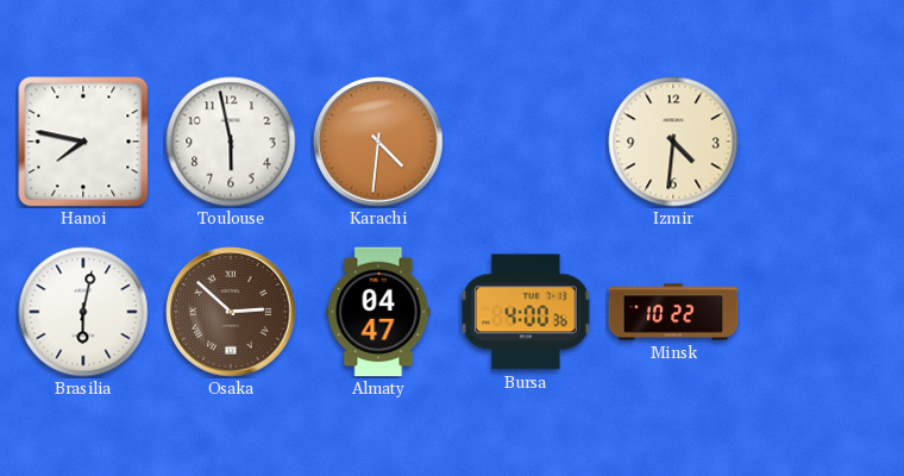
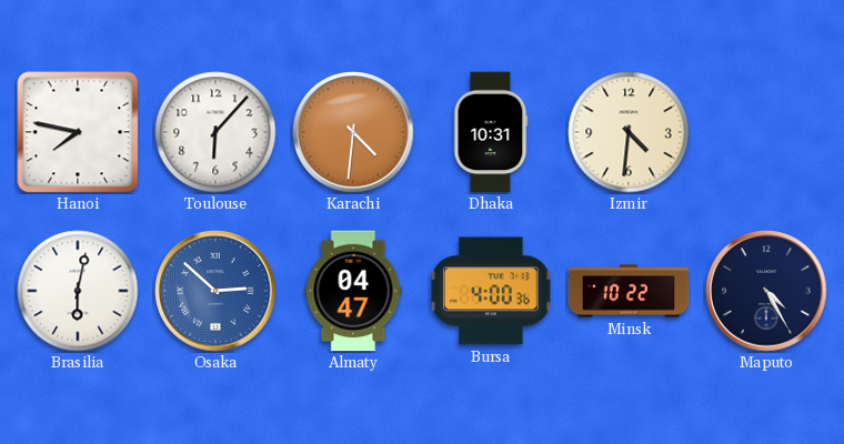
Toulouse: 5:58 -> 6:07 (215, 132)
Dhaka: none -> 10:31 (491, 132)
Osaka dial: brown -> blue (215, 291)
Maputo: none -> 4:25 (766, 291)
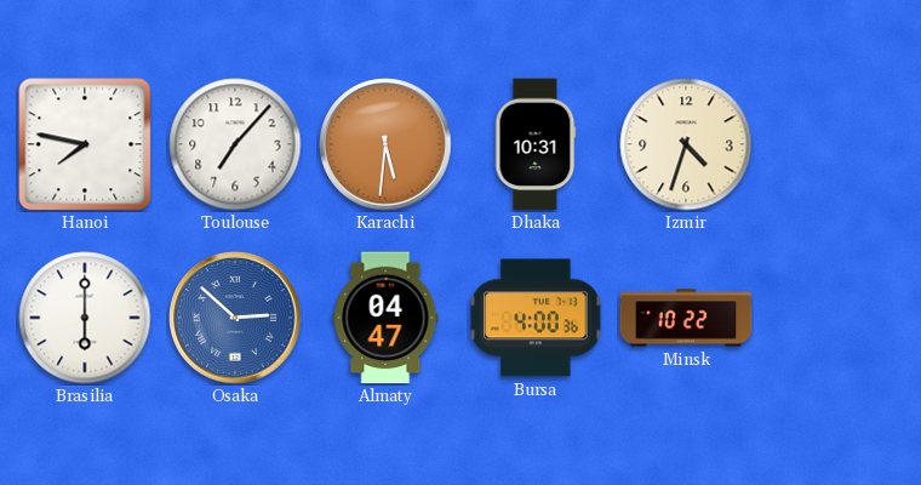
Toulouse: 6:07 -> 7:07 (235, 144)
Karachi: 4:31 -> 5:31 (385, 144)
Izmir: 4:31 -> 4:33 (686, 144)
Brasilia: 6:02 -> 6:00 (85, 318)
Maputo: 4:25 -> none (766, 291)
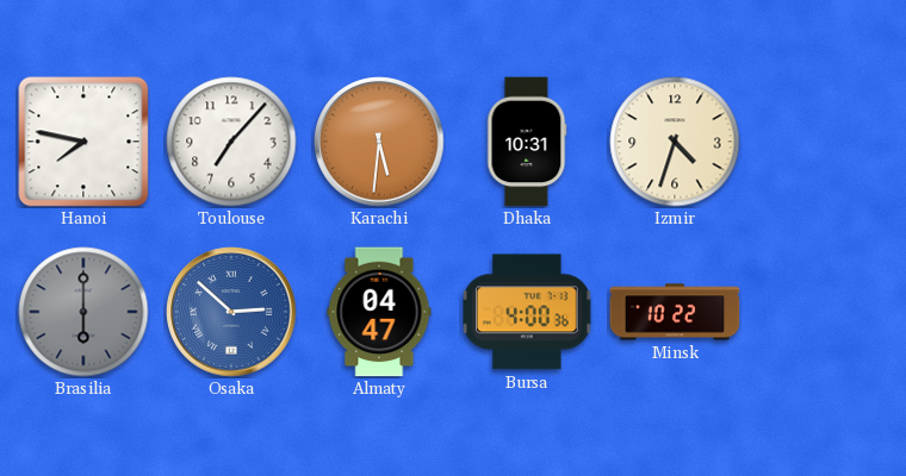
Brasilia dial: white -> grey (83, 312)
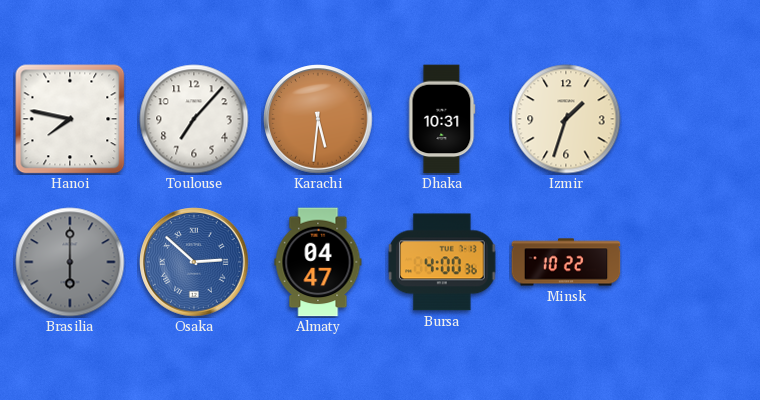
Izmir: 4:33 -> 1:33 (566, 119)
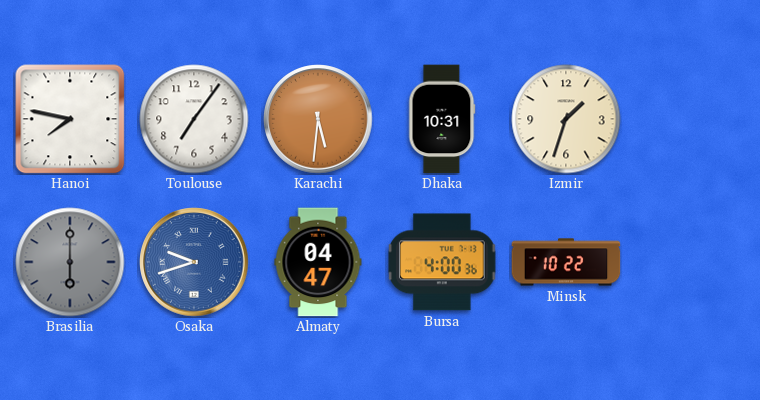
Toulouse: 7:07 -> 7:06 (194, 119)
Osaka: 2:52 -> 9:42 (194, 262)
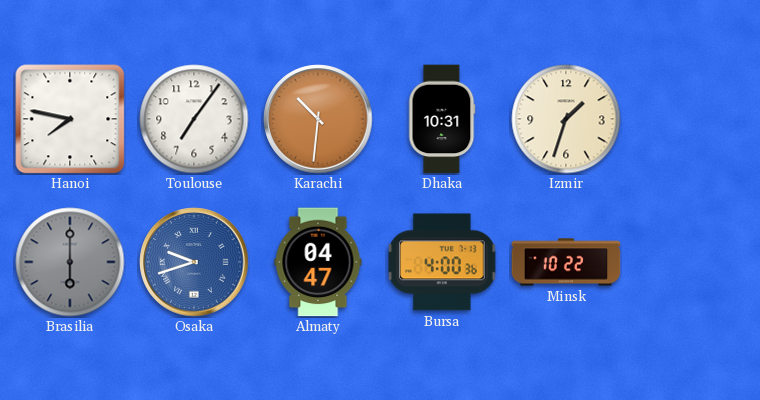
Karachi: 5:31 -> 10:31 (318, 119)
